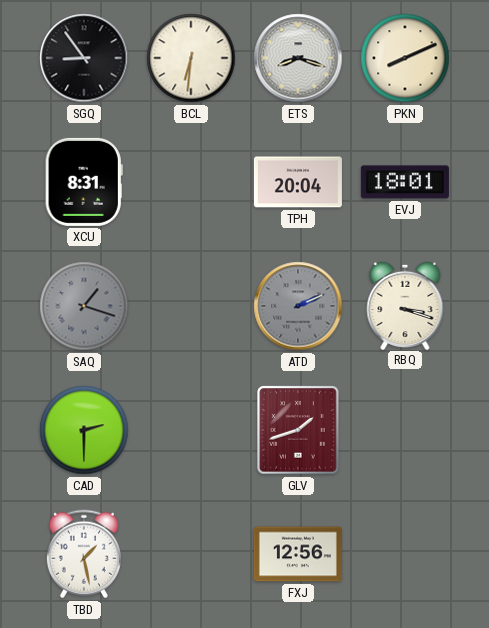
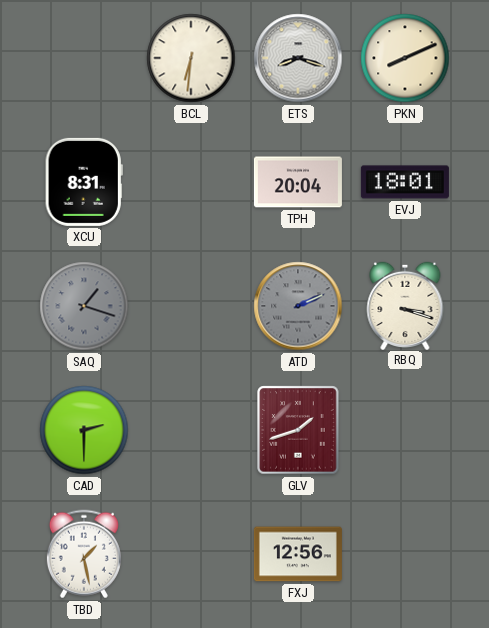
SGQ: 8:54 -> none (84, 58)
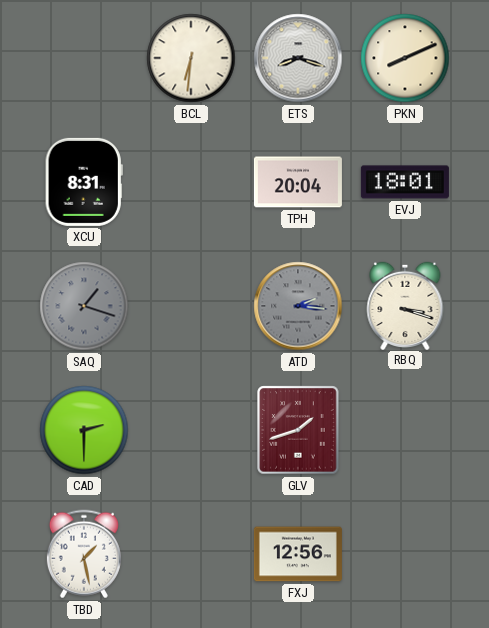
ATD: 2:11 -> 2:16 (298, 306)
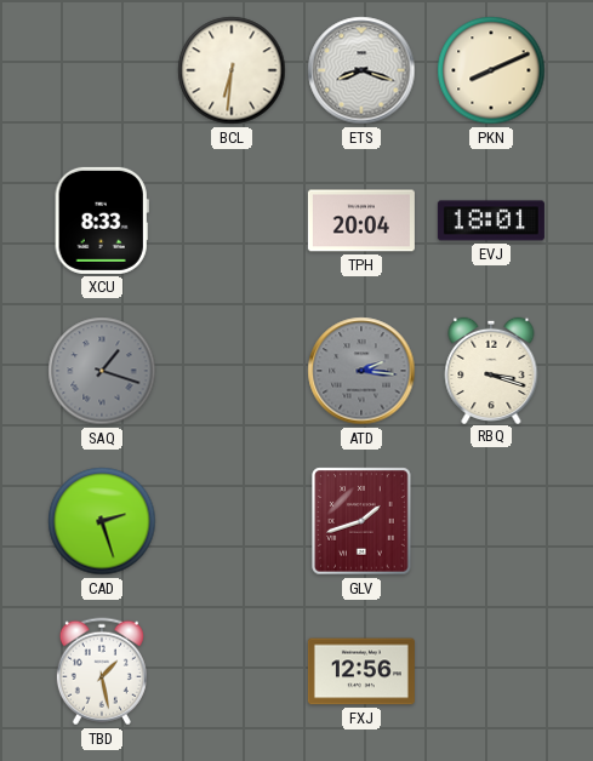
XCU: 8:31 -> 8:33 (102, 221)
CAD: 2:30 -> 2:27 (102, 521)
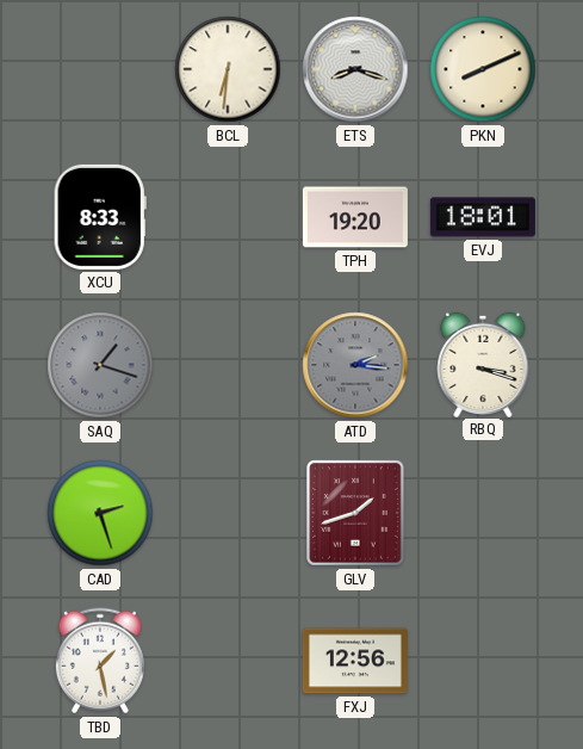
TPH: 20:04 -> 19:20 (355, 217)
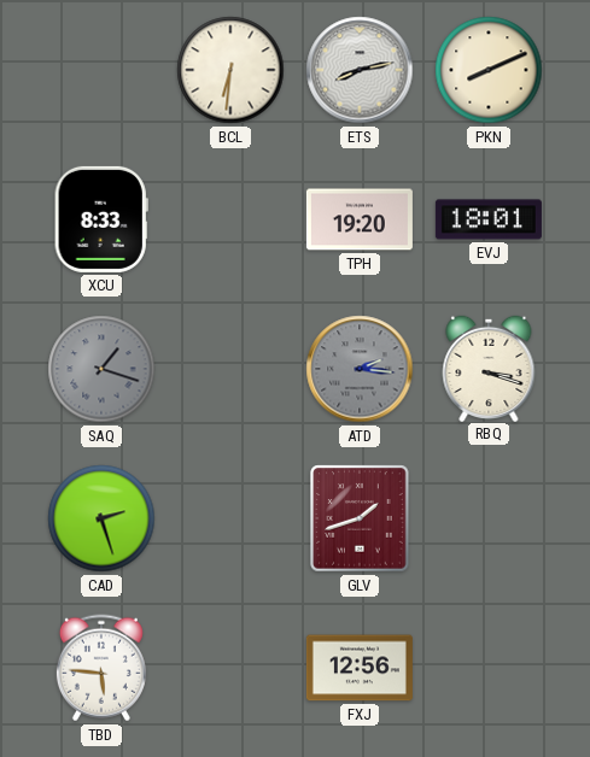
ETS: 8:18 -> 8:13 (360, 70)
TBD: 1:28 -> 5:46 (101, 668)
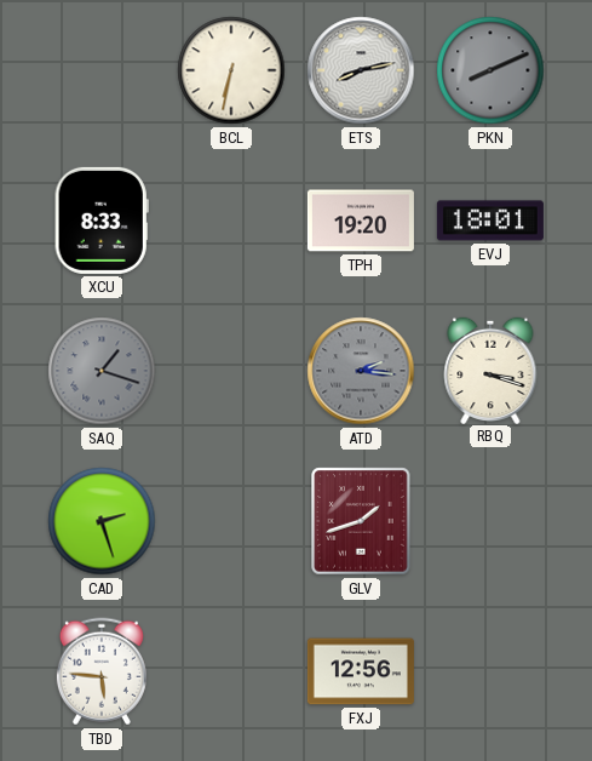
BCL: 6:31 -> 6:32 (231, 70)
PKN dial: cream -> grey (490, 70)
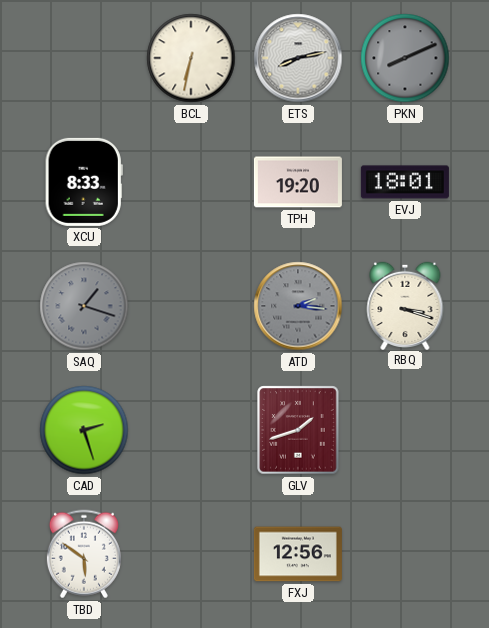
TBD: 5:46 -> 5:51 (84, 554)
